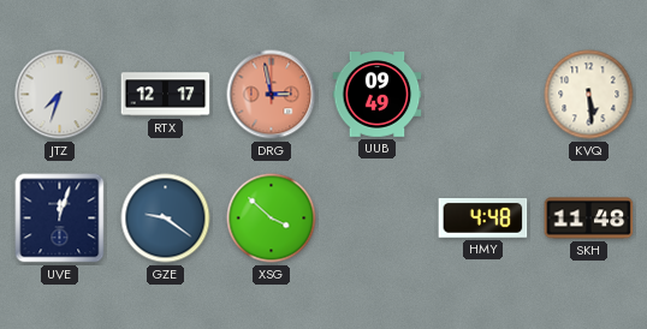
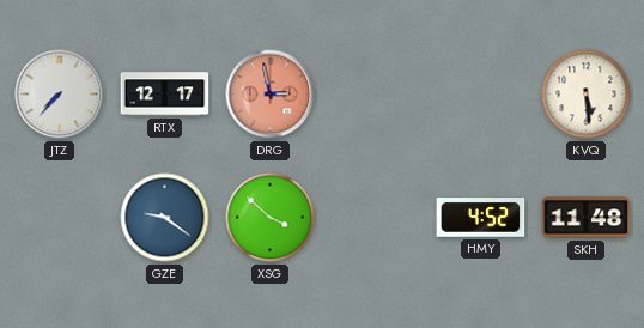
JTZ: 7:33 -> 7:37 (60, 95)
UUB: 09:49 -> none (378, 95)
UVE: 12:03 -> none (60, 219)
HMY: 4:48 -> 4:52 (481, 218)
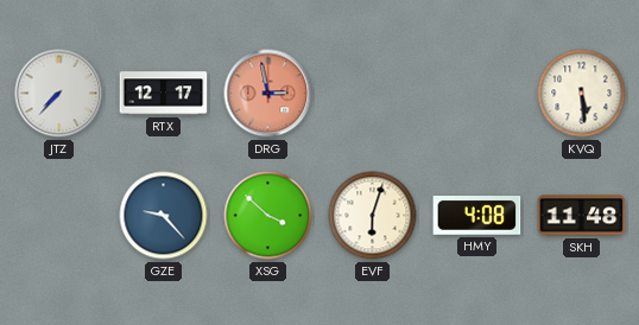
GZE: 9:21 -> 9:23 (164, 216)
EVF: none -> 6:03 (373, 216)
HMY: 4:52 -> 4:08 (477, 216)
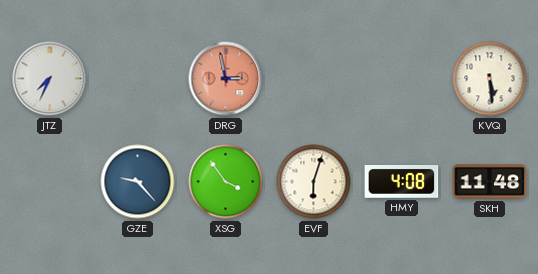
JTZ: 7:37 -> 7:34 (50, 79)
RTX: 12:17 -> none (164, 94)
XSG: 3:52 -> 3:54 (226, 182)
